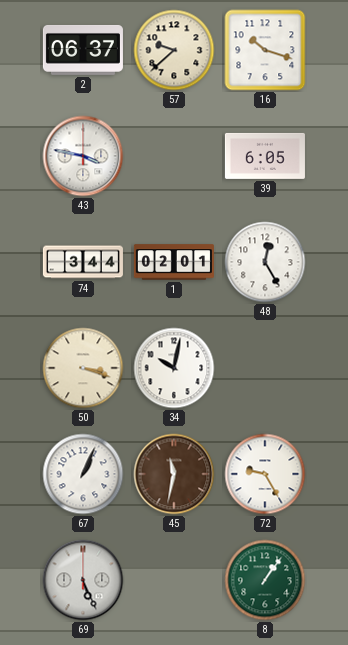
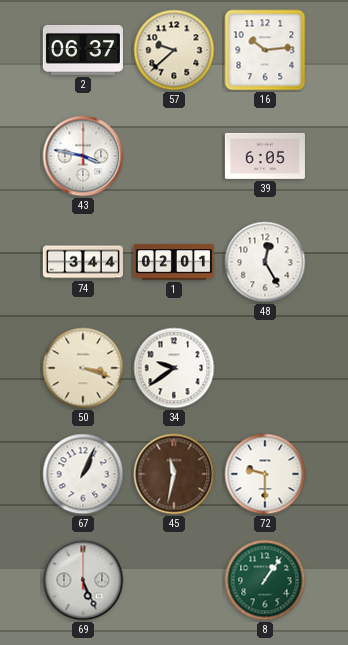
16: 10:18 -> 10:14 (265, 50)
34: 10:02 -> 9:39 (174, 368)
72: 9:25 -> 9:30 (265, 474)
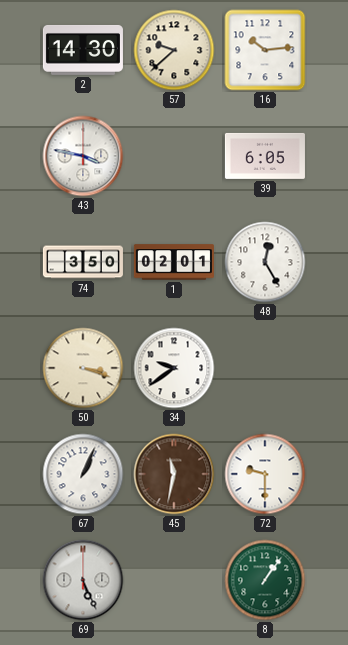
2: 06:37 -> 14:30 (83, 50)
74: 3:44 -> 3:50 (83, 262)
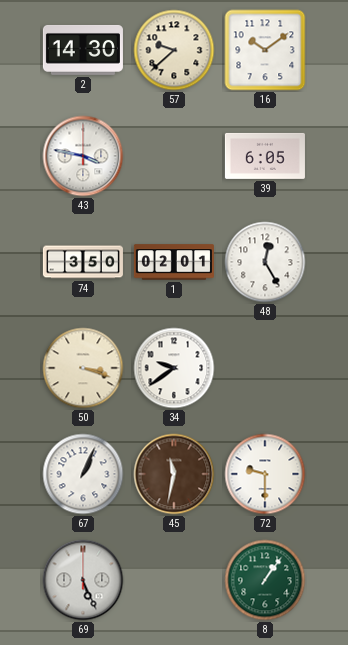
16: 10:14 -> 10:09 (265, 50)
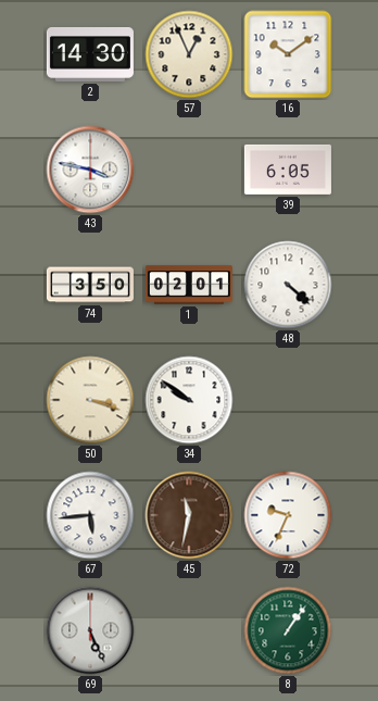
57: 9:38 -> 12:56 (189, 54)
48: 12:25 -> 4:22 (288, 285)
34: 9:39 -> 9:51 (189, 400)
67: 1:04 -> 5:44 (90, 515)
72: 9:30 -> 9:34 (288, 515)
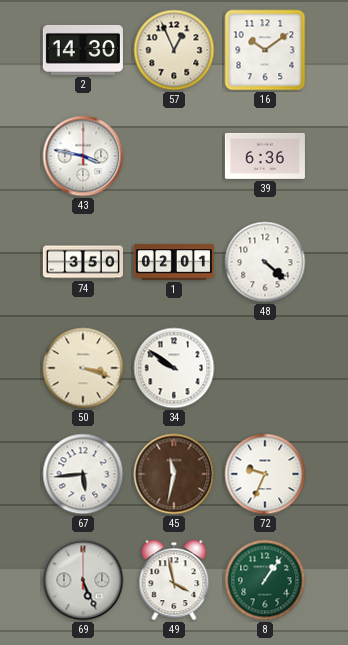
39: 6:05 -> 6:36 (265, 156)
49: none -> 3:58 (174, 580)
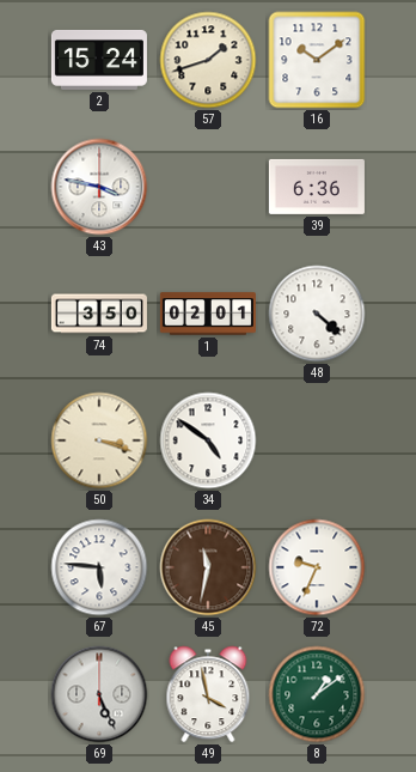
2: 14:30 -> 15:24 (99, 60)
57: 12:56 -> 1:42 (208, 60)
34: 9:51 -> 4:51 (208, 440)
67: 5:44 -> 5:46 (99, 567)
8: 1:06 -> 1:09 (317, 694)
